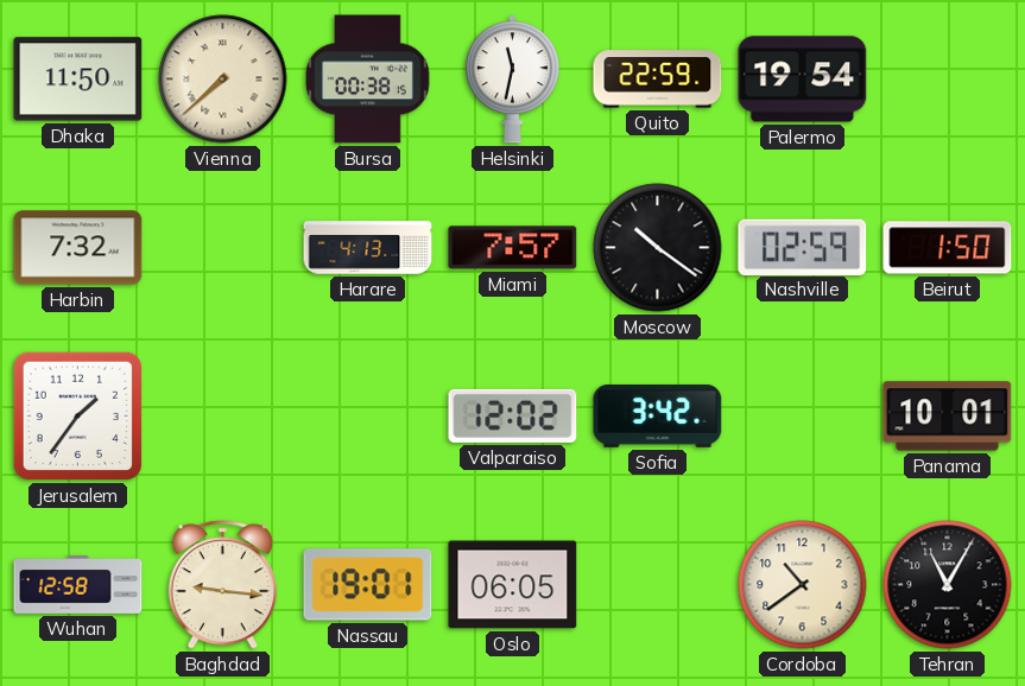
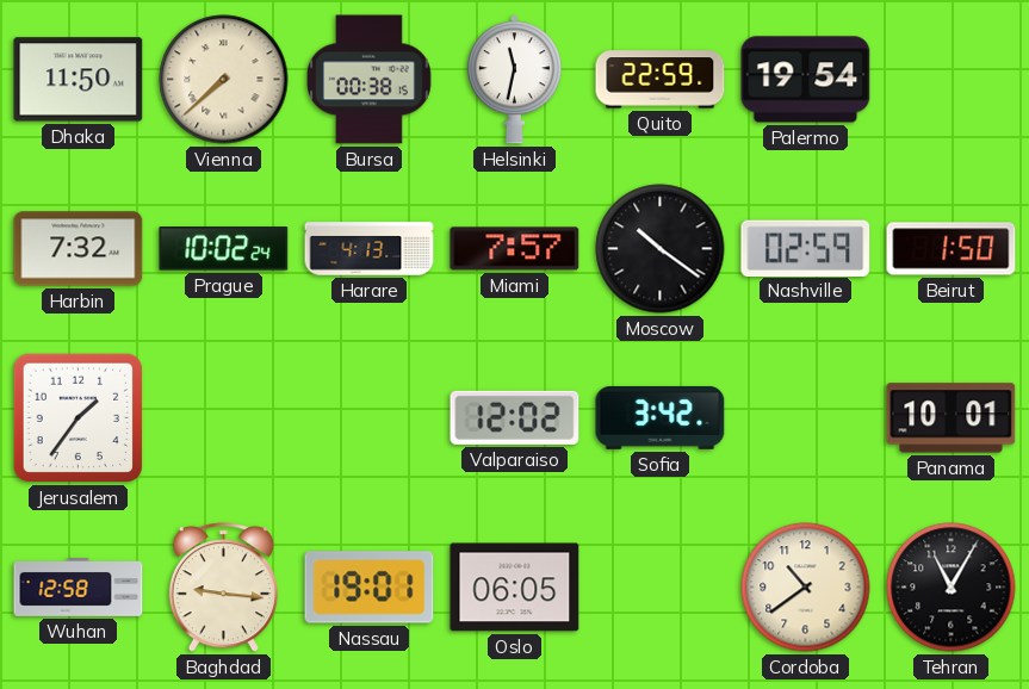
Prague: none -> 10:02 (224, 249)
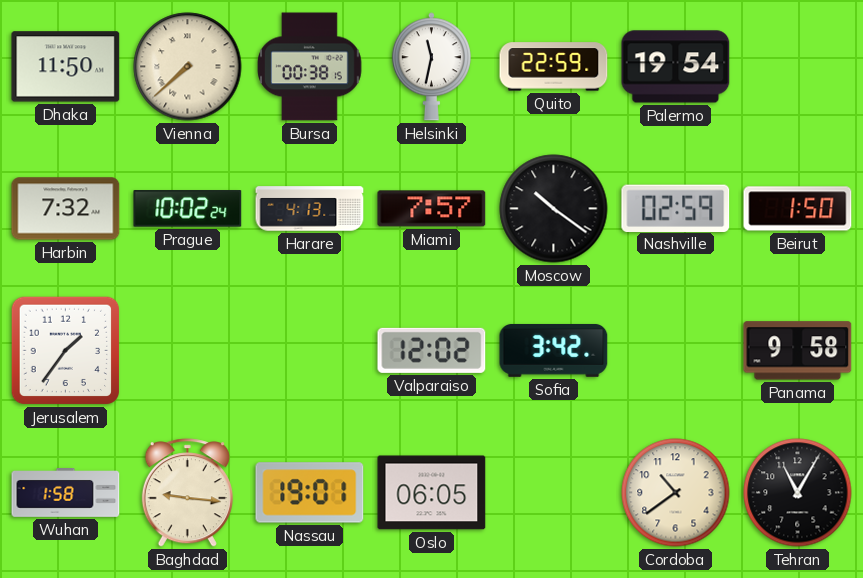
Panama: 10:01 -> 9:58 (798, 351)
Wuhan: 12:58 -> 1:58 (66, 493)
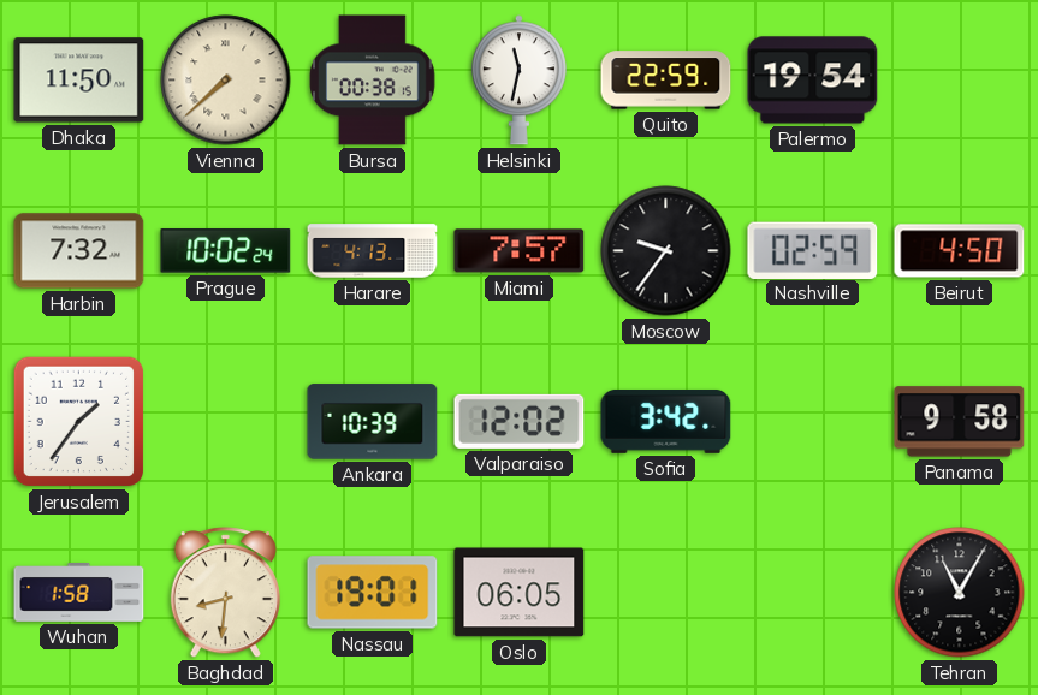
Moscow: 10:21 -> 9:36 (666, 251)
Beirut: 1:50 -> 4:50 (960, 251)
Ankara: none -> 10:39 (373, 422)
Baghdad: 9:16 -> 8:31 (225, 593)
Cordoba: 10:39 -> none (676, 493)
